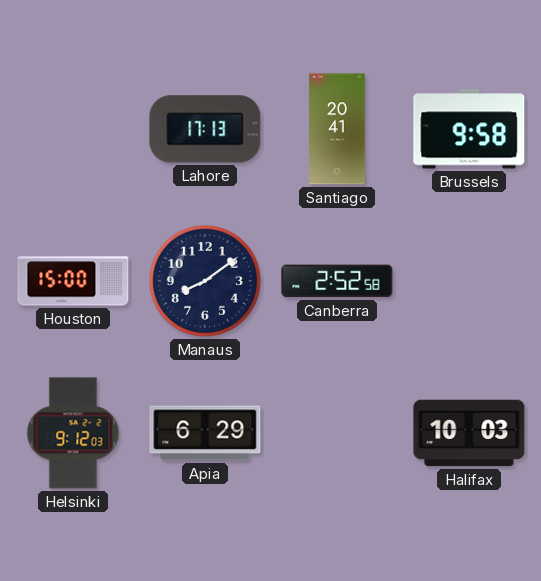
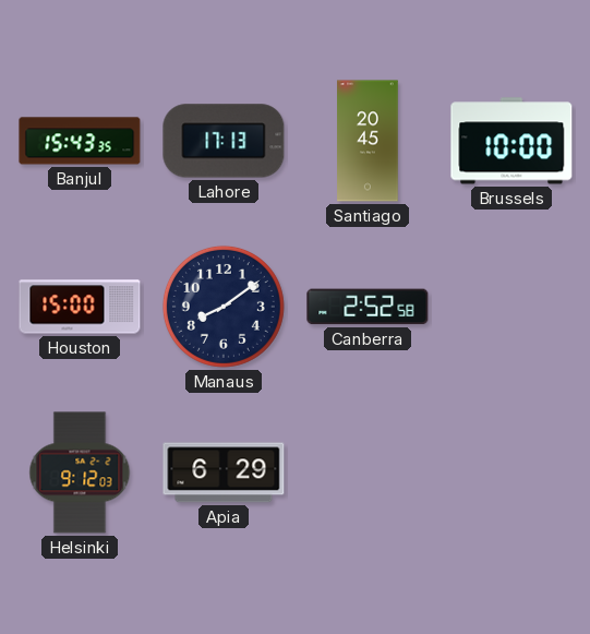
Banjul: none -> 15:43 (80, 141)
Santiago: 20:41 -> 20:45 (368, 141)
Brussels: 9:58 -> 10:00 (511, 141)
Halifax: 10:03 -> none (469, 433)
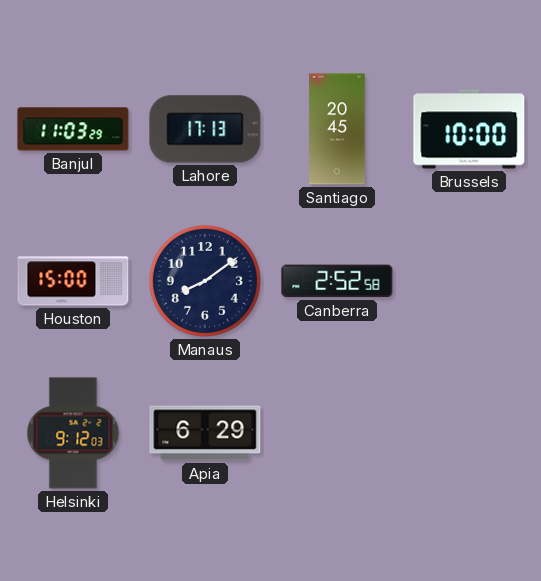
Banjul: 15:43 -> 11:03 (73, 129)
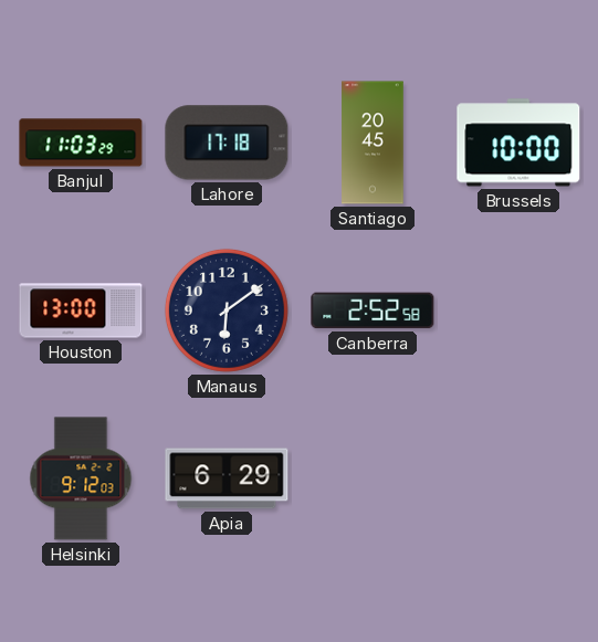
Lahore: 17:13 -> 17:18 (227, 143)
Houston: 15:00 -> 13:00 (81, 311)
Manaus: 8:09 -> 6:09 (227, 311)
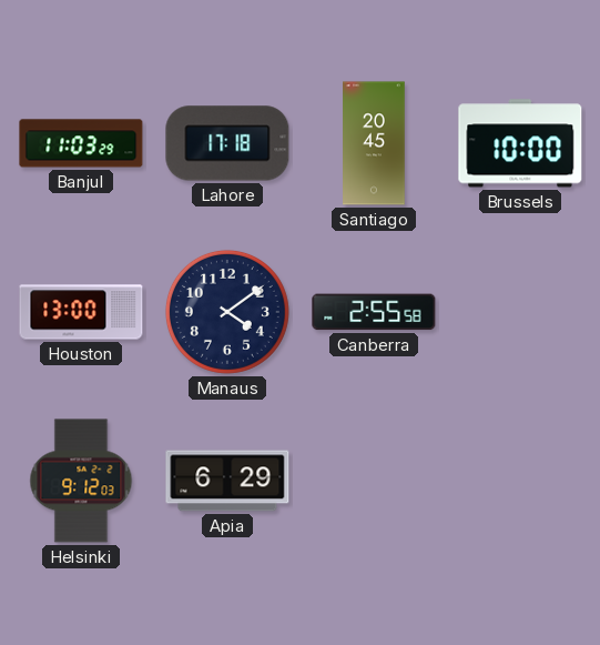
Manaus: 6:09 -> 4:09 (227, 312)
Canberra: 2:52 -> 2:55 (374, 312)
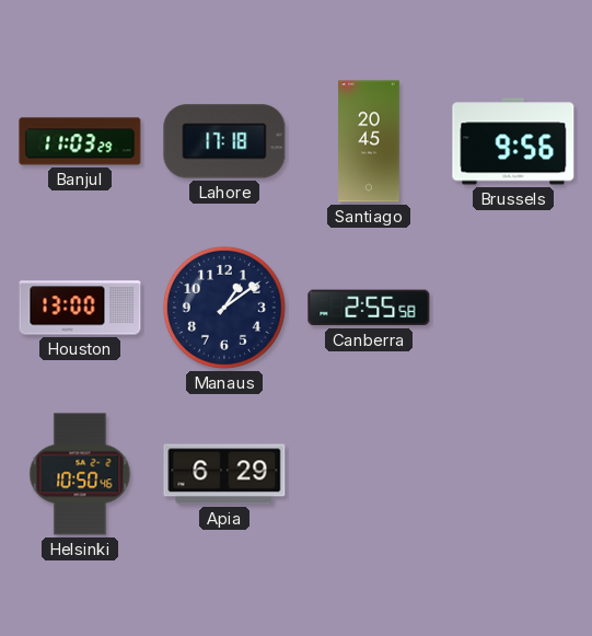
Brussels: 10:00 -> 9:56 (513, 141)
Manaus: 4:09 -> 1:09 (224, 308)
Helsinki: 9:12 -> 10:50 (80, 474)
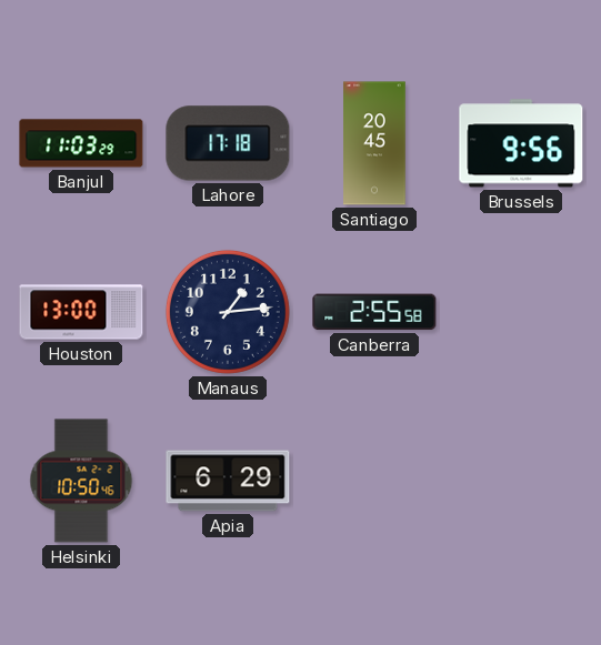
Manaus: 1:09 -> 1:14 (228, 312)
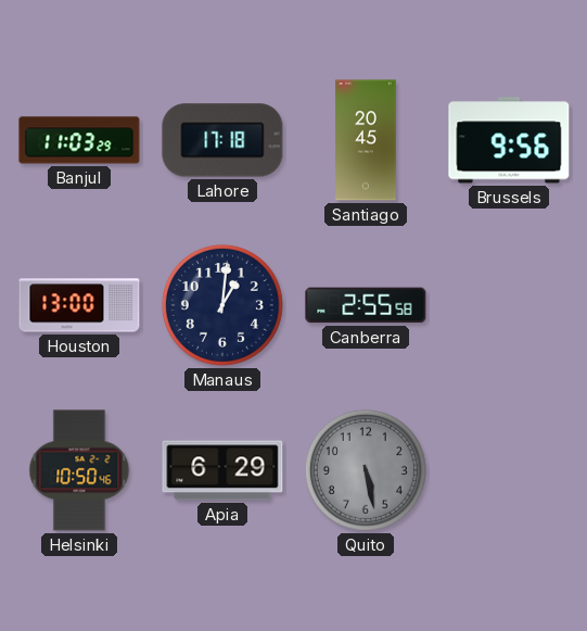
Manaus: 1:14 -> 1:01 (222, 305)
Quito: none -> 5:28 (366, 470)
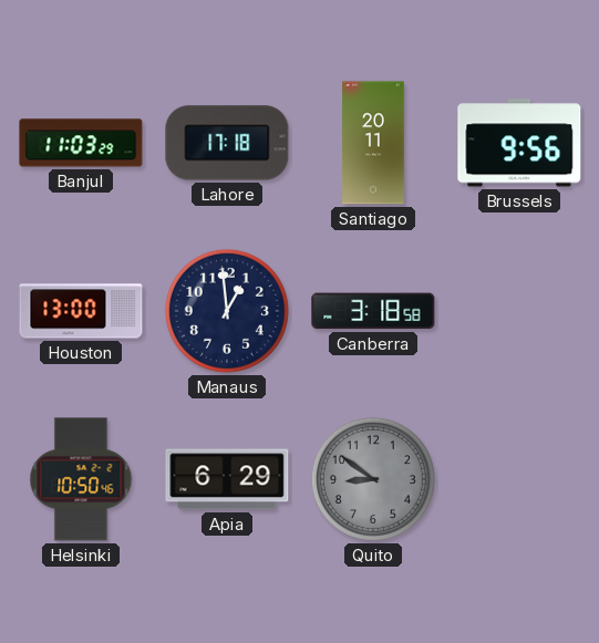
Santiago: 20:45 -> 20:11 (373, 143)
Manaus: 1:01 -> 12:59 (227, 311)
Canberra: 2:55 -> 3:18 (373, 311)
Quito: 5:28 -> 8:51 (373, 479)
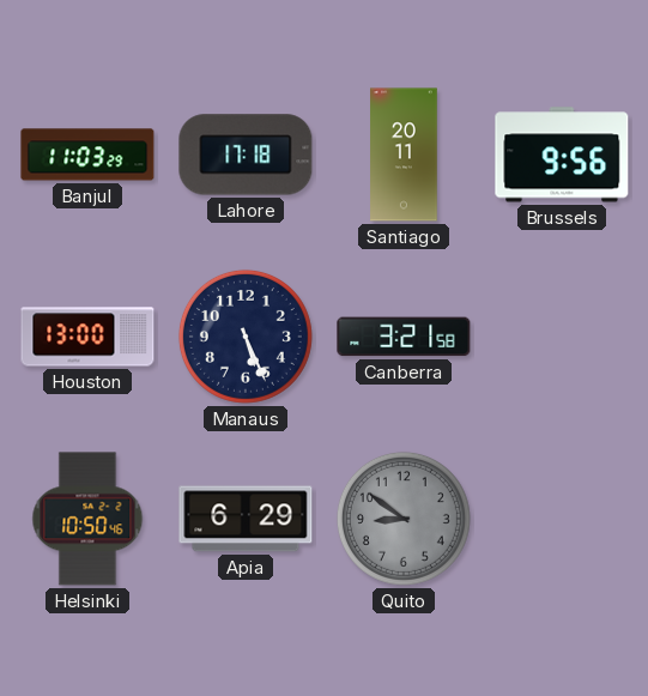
Manaus: 12:59 -> 5:26 (246, 337)
Canberra: 3:18 -> 3:21 (404, 337)
